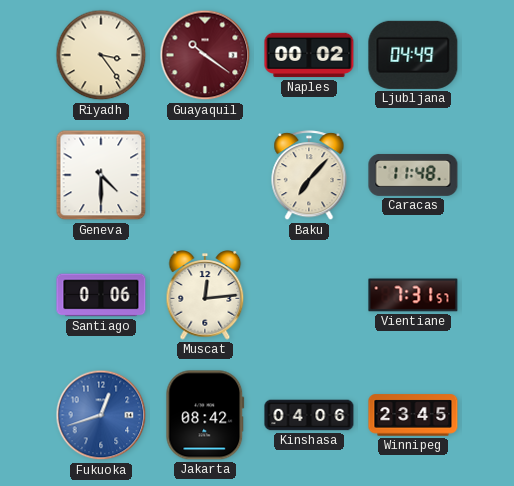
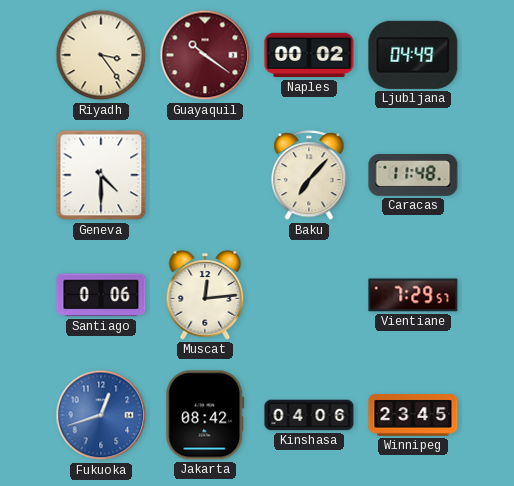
Vientiane: 7:31 -> 7:29 (413, 295)
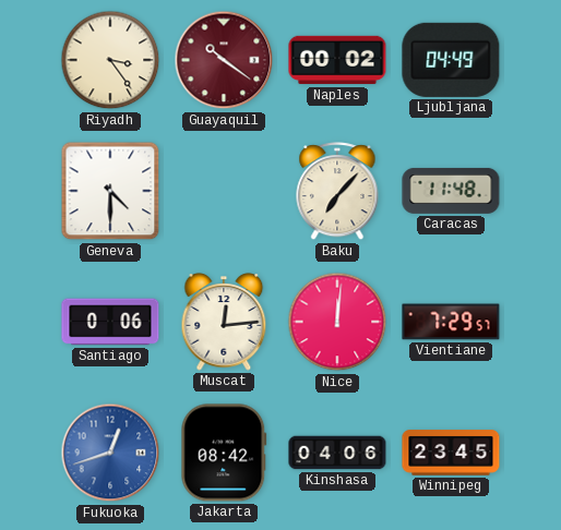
Nice: none -> 12:01 (337, 322)
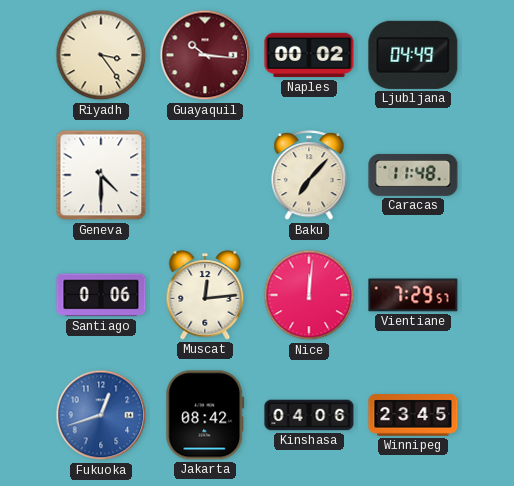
Guayaquil: 10:21 -> 10:16 (205, 55)
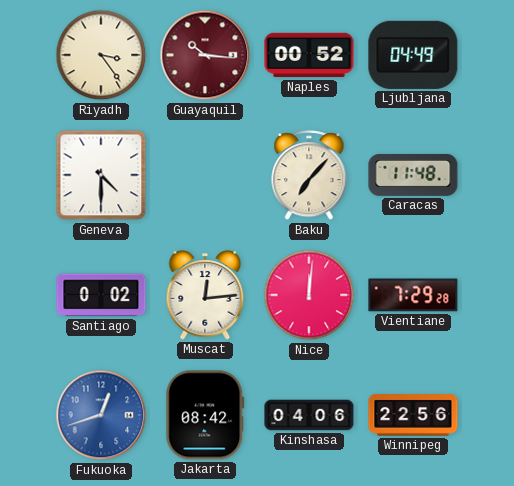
Naples: 00:02 -> 00:52 (309, 55)
Santiago: 0:06 -> 0:02 (101, 295)
Vientiane: 7:29:57 -> 7:29:28 (413, 295)
Winnipeg: 23:45 -> 22:56 (413, 415)
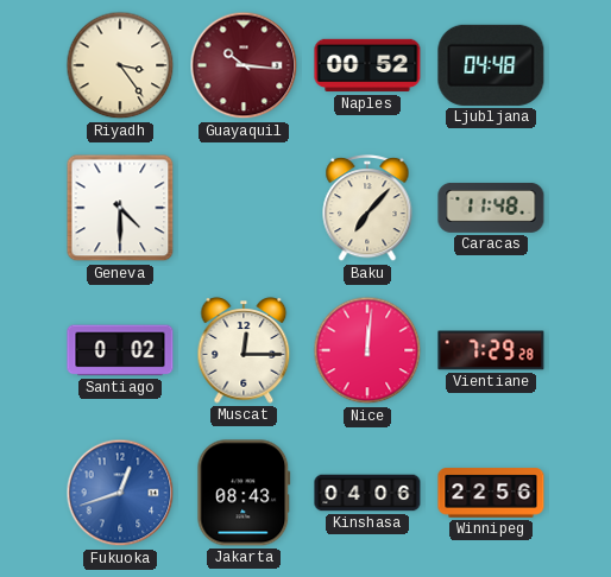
Ljubljana: 04:49 -> 04:48 (491, 65)
Muscat: 12:14 -> 12:15 (244, 350)
Jakarta: 08:42 -> 08:43 (244, 493)
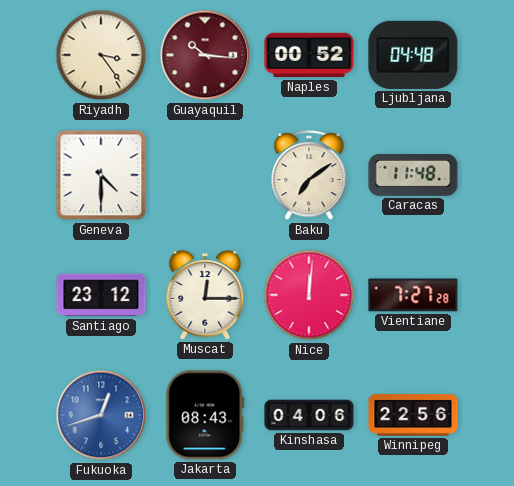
Baku: 7:07 -> 7:09 (309, 176)
Santiago: 0:02 -> 23:12 (101, 295)
Vientiane: 7:29 -> 7:27 (413, 295)
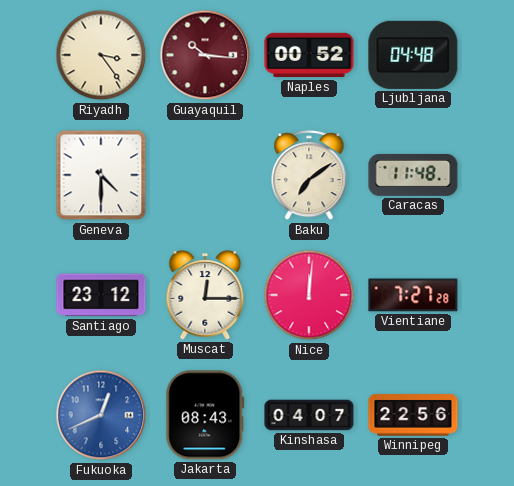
Fukuoka: 12:42 -> 12:41 (101, 415)
Kinshasa: 04:06 -> 04:07 (309, 415)
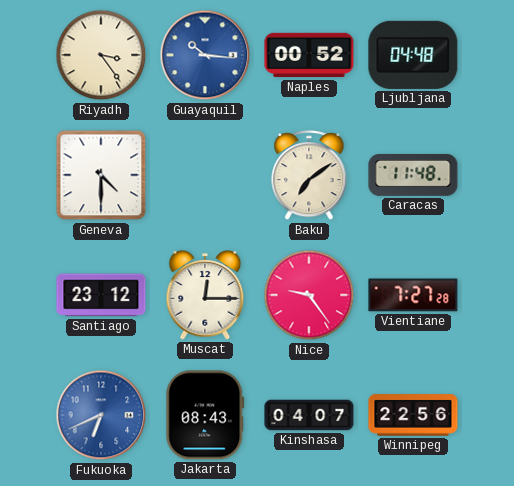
Guayaquil dial: burgundy -> blue (205, 55)
Nice: 12:01 -> 9:24 (309, 295)
Fukuoka: 12:41 -> 6:41 (101, 415)
